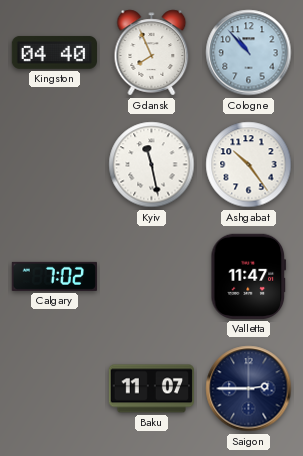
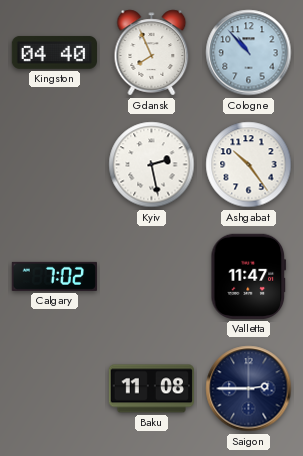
Kyiv: 11:28 -> 2:28 (152, 165)
Baku: 11:07 -> 11:08 (151, 389)
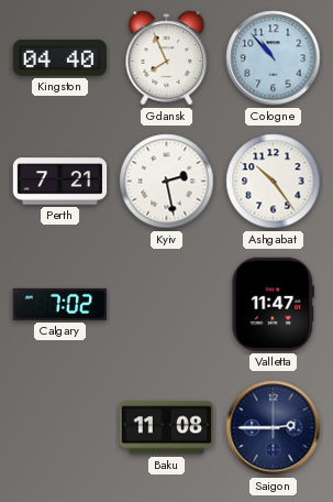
Perth: none -> 7:21 (60, 182)
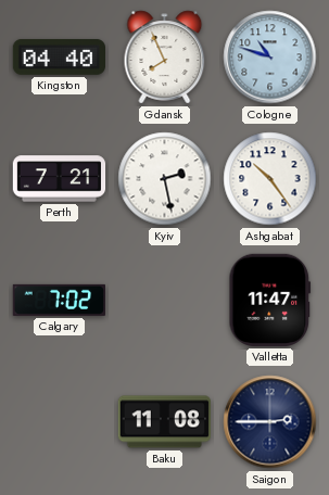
Cologne: 10:53 -> 10:48 (270, 58)
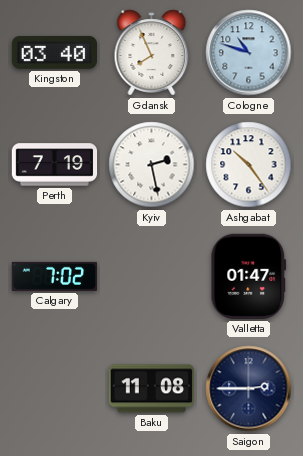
Kingston: 04:40 -> 03:40 (54, 53)
Perth: 7:21 -> 7:19 (55, 165)
Valletta: 11:47 -> 01:47 (249, 276)
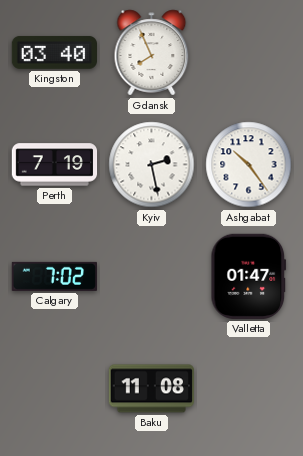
Cologne: 10:48 -> none (249, 53)
Saigon: 2:45 -> none (249, 389)
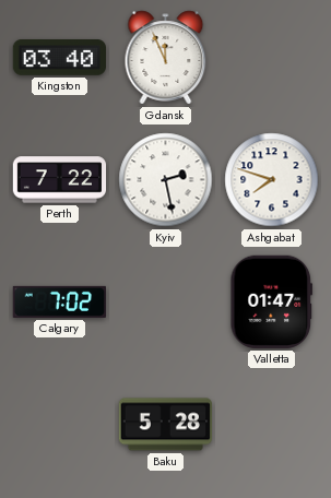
Gdansk: 7:56 -> 11:56 (166, 58)
Perth: 7:19 -> 7:22 (60, 180)
Ashgabat: 10:24 -> 7:48 (272, 180)
Baku: 11:08 -> 5:28 (165, 425)
